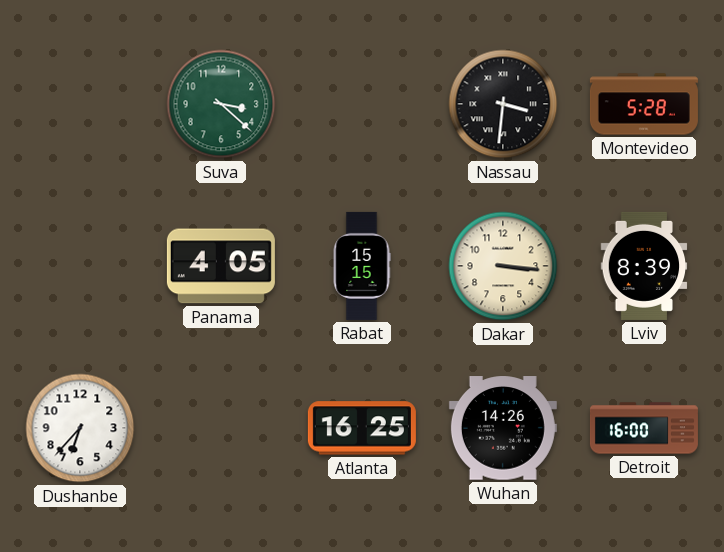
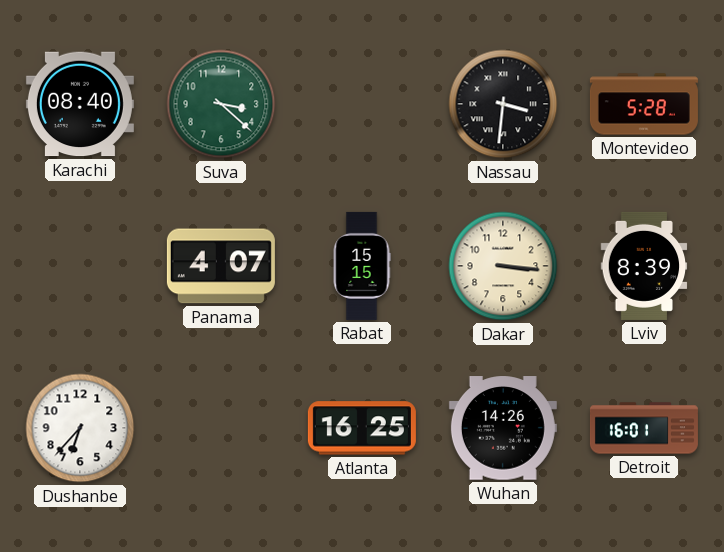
Karachi: none -> 08:40 (80, 104)
Panama: 4:05 -> 4:07 (221, 266)
Detroit: 16:00 -> 16:01 (644, 428)
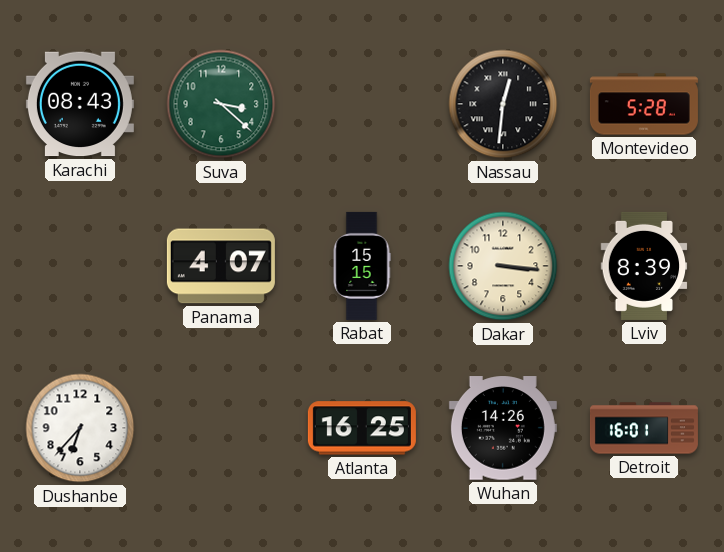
Karachi: 08:40 -> 08:43 (80, 104)
Nassau: 3:31 -> 12:31 (503, 104)
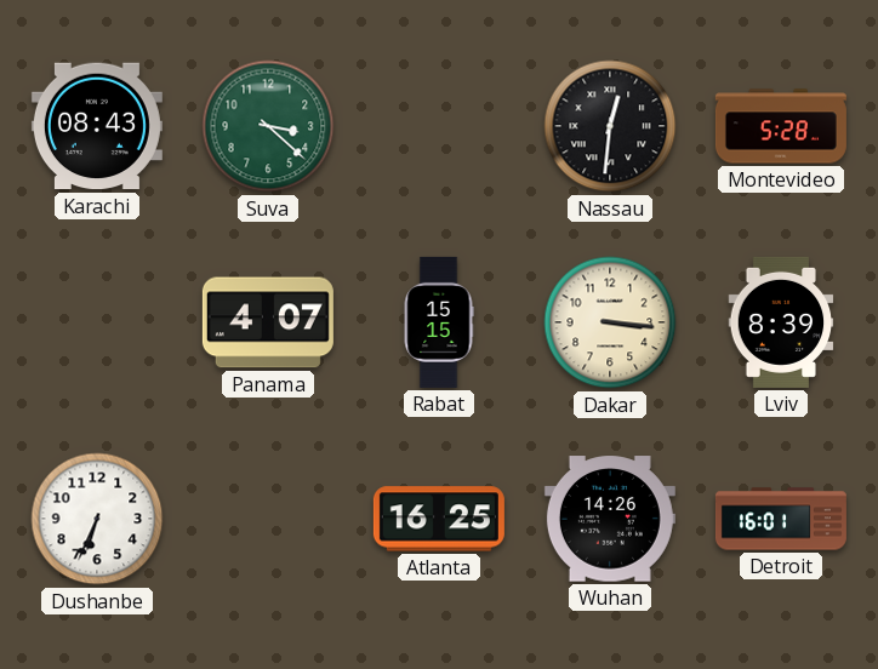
Dushanbe: 6:37 -> 6:34 (97, 519)
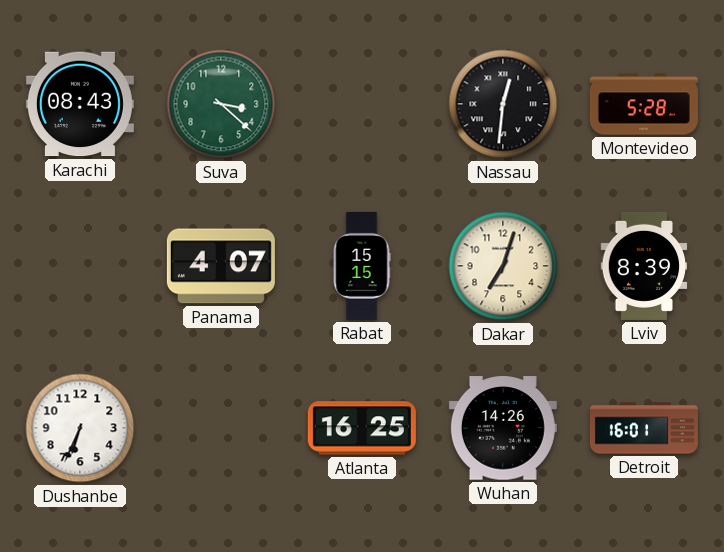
Dakar: 3:16 -> 7:03 (503, 266)
